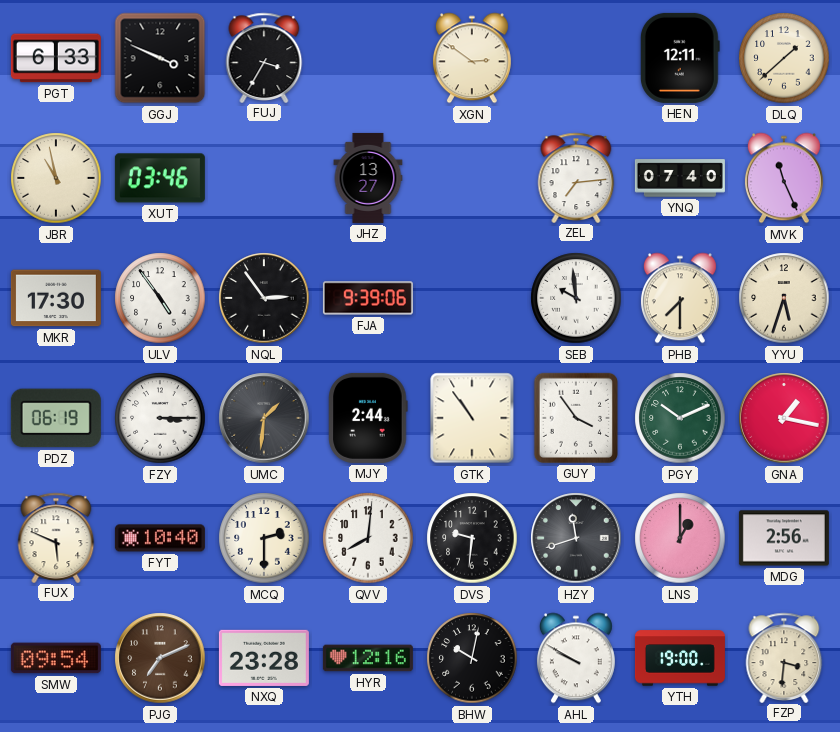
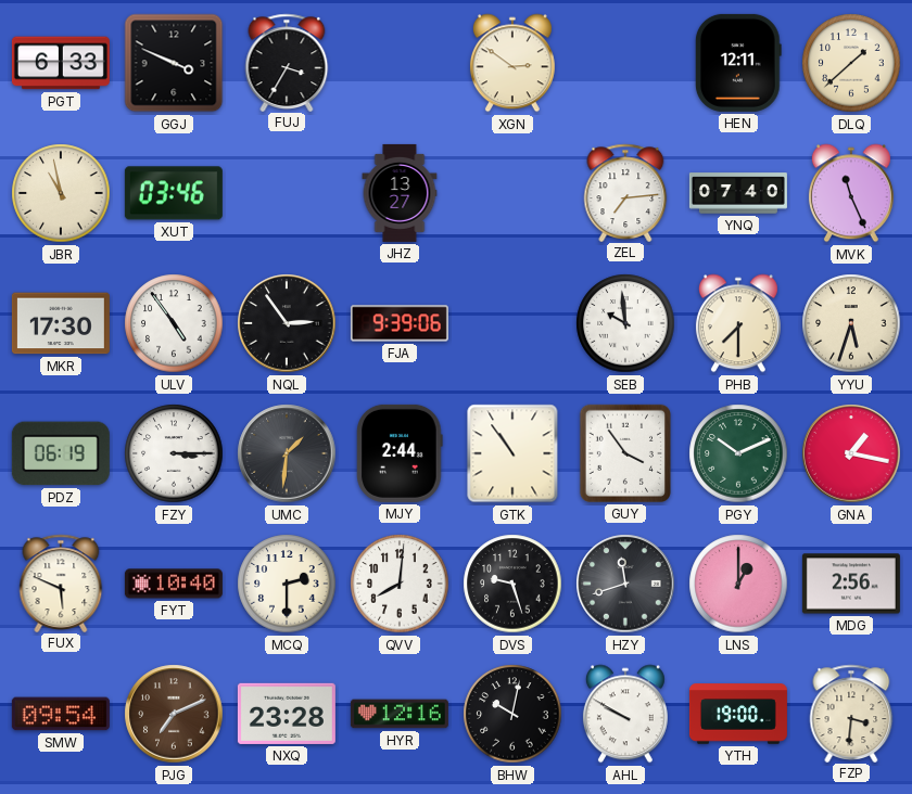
DVS: 9:31 -> 9:27 (512, 584)
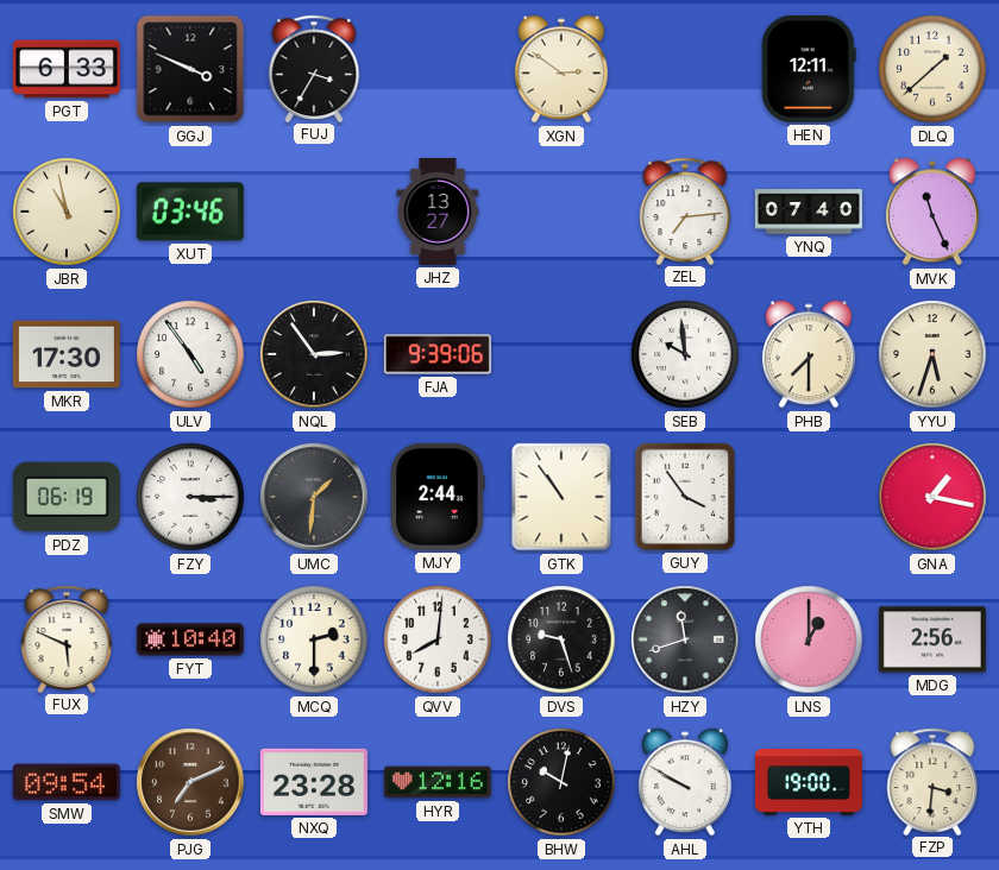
PGY: 10:11 -> none (738, 453)
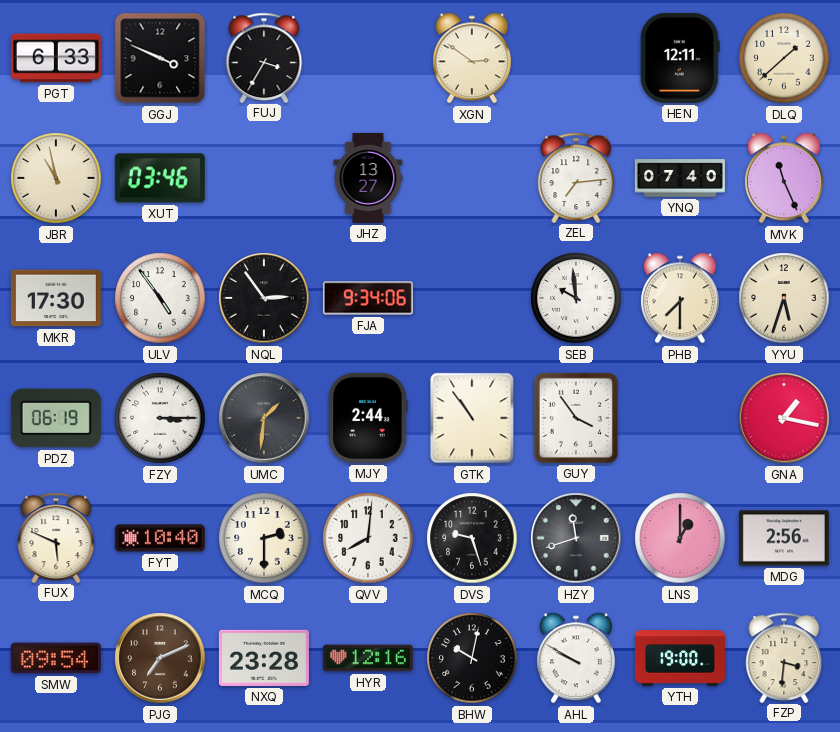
FJA: 9:39 -> 9:34 (368, 298)
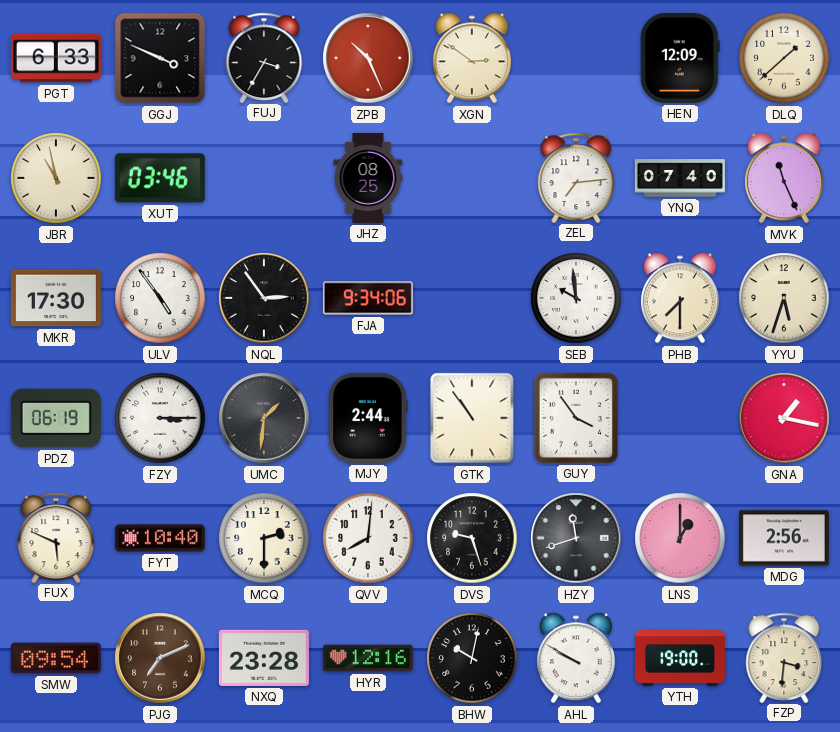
ZPB: none -> 10:26 (368, 58)
HEN: 12:11 -> 12:09 (680, 58)
JHZ: 13:27 -> 08:25 (368, 178)
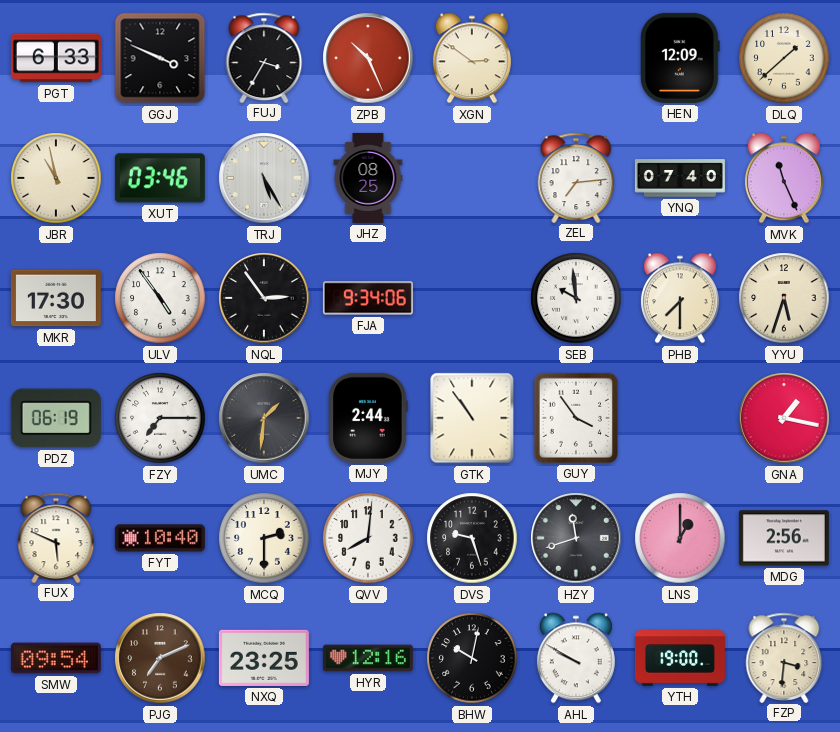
TRJ: none -> 5:25 (264, 178)
FZY: 3:15 -> 7:15 (160, 418)
NXQ: 23:28 -> 23:25 (264, 658)
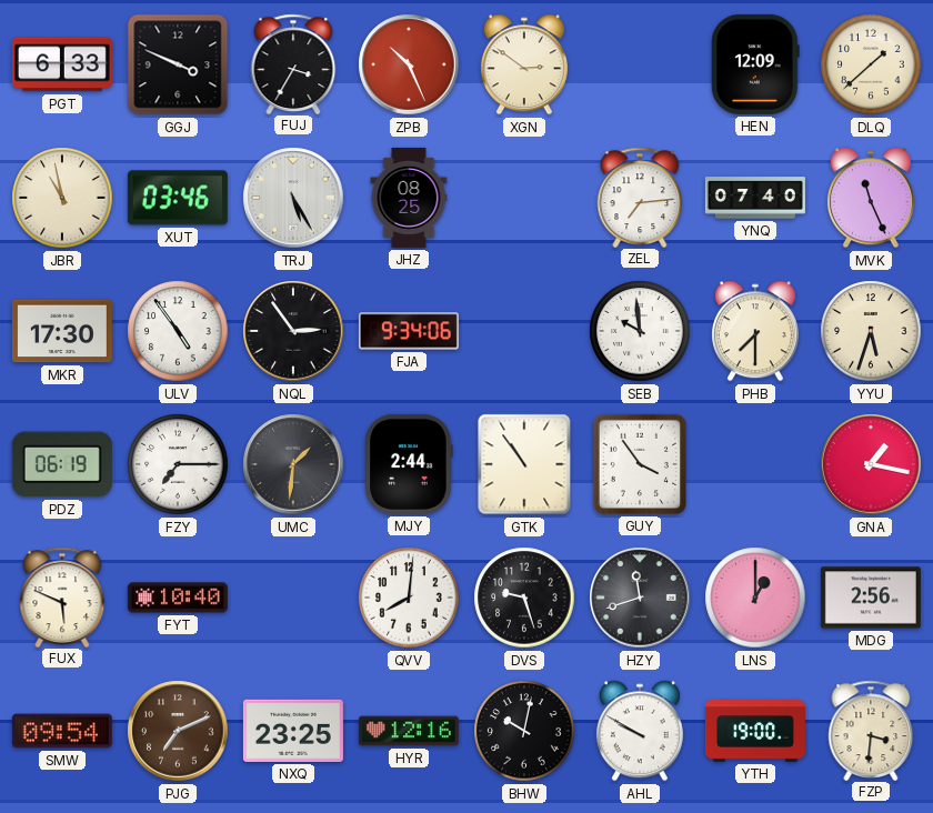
MCQ: 2:30 -> none (264, 538)
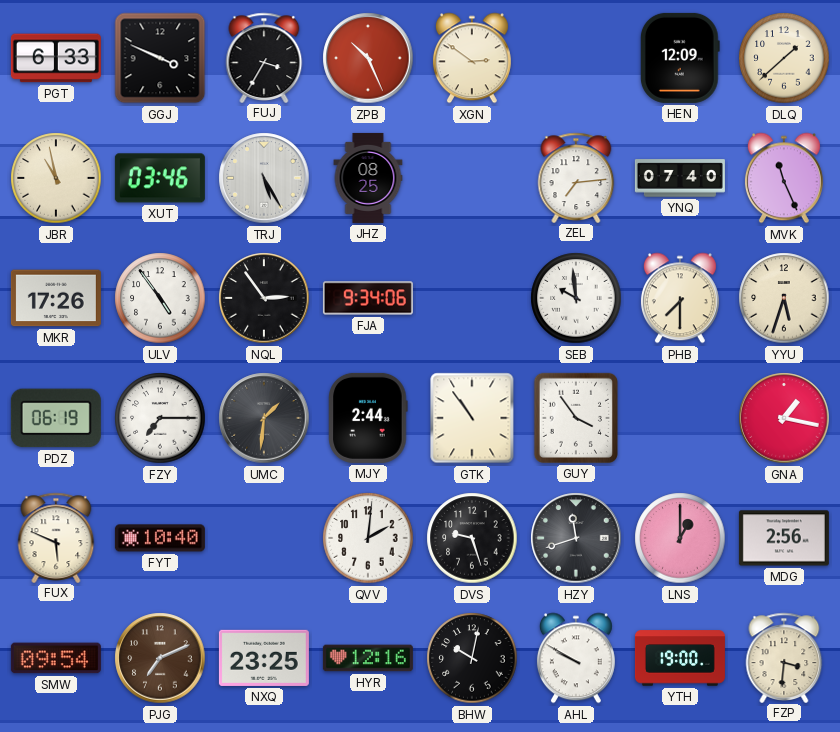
MKR: 17:30 -> 17:26 (56, 298)
QVV: 8:01 -> 2:01 (368, 538)
